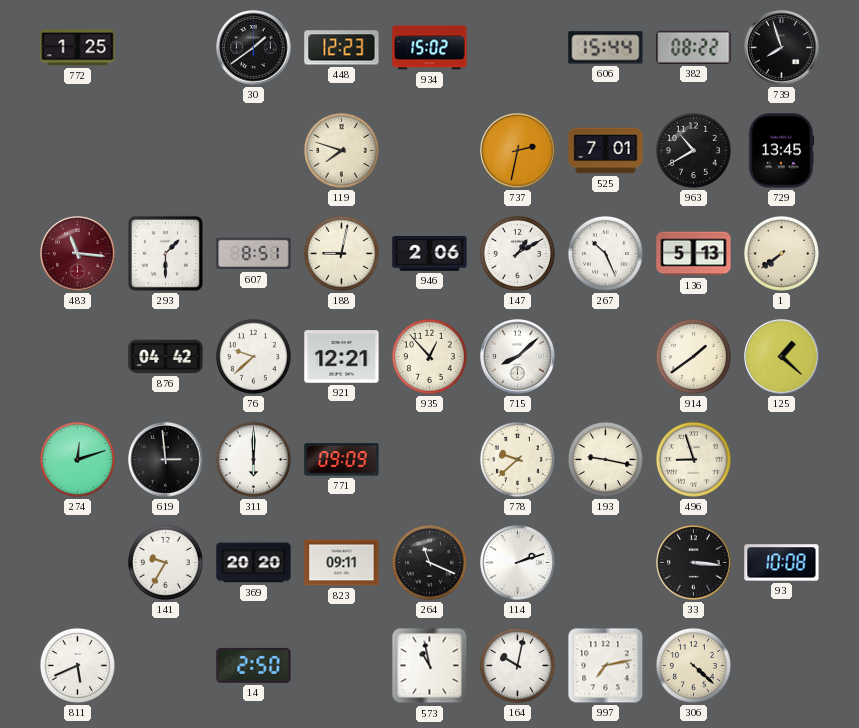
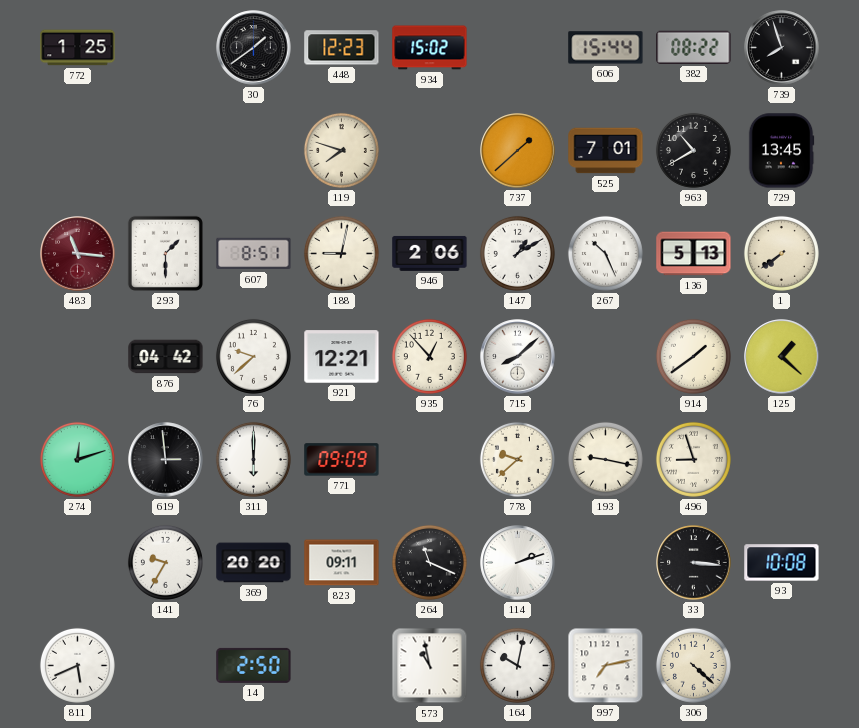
737: 2:32 -> 1:38 (518, 151)
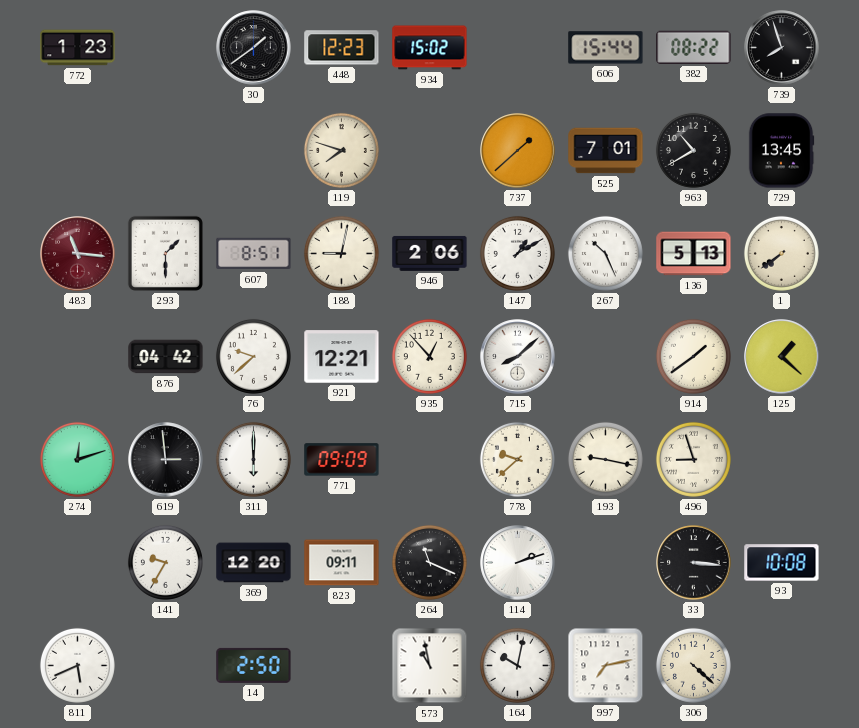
772: 1:25 -> 1:23 (78, 48)
369: 20:20 -> 12:20 (254, 563)
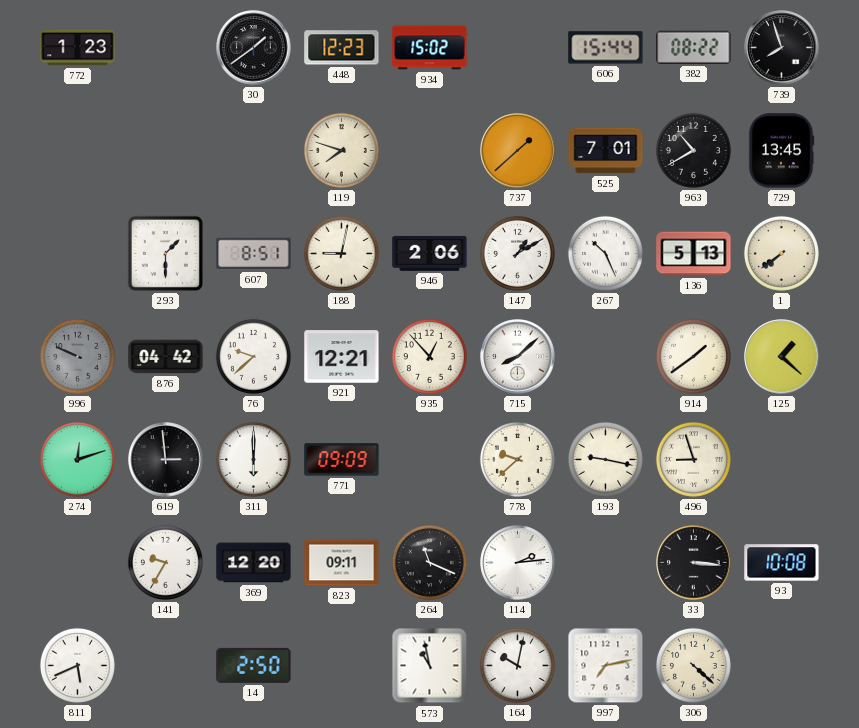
483: 11:16 -> none (78, 254)
996: none -> 9:49 (77, 356)
114: 2:12 -> 2:14 (518, 563)
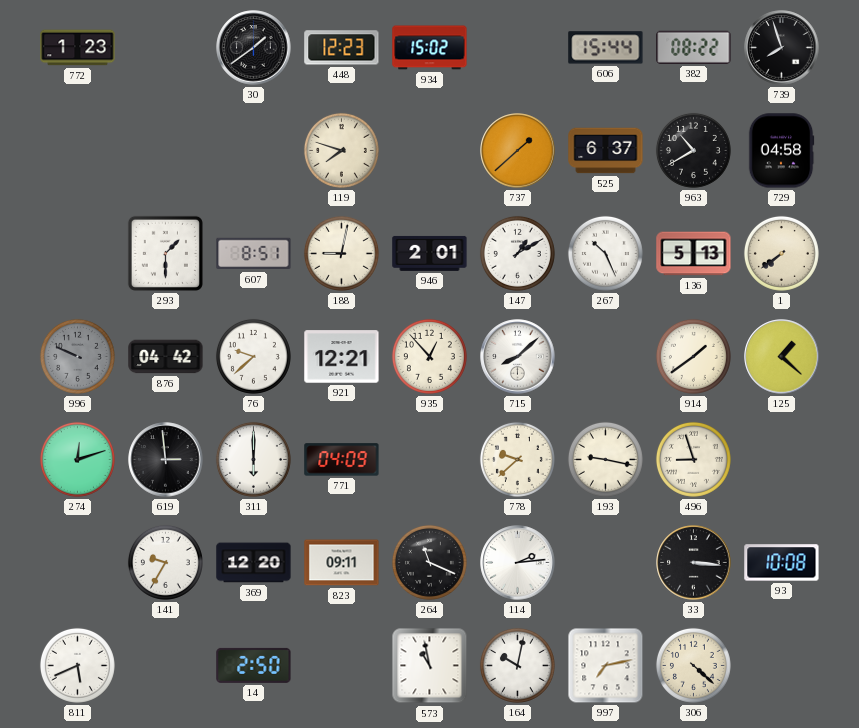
525: 7:01 -> 6:37 (606, 151)
729: 13:45 -> 04:58 (781, 151)
946: 2:06 -> 2:01 (430, 253)
771: 09:09 -> 04:09 (342, 460)
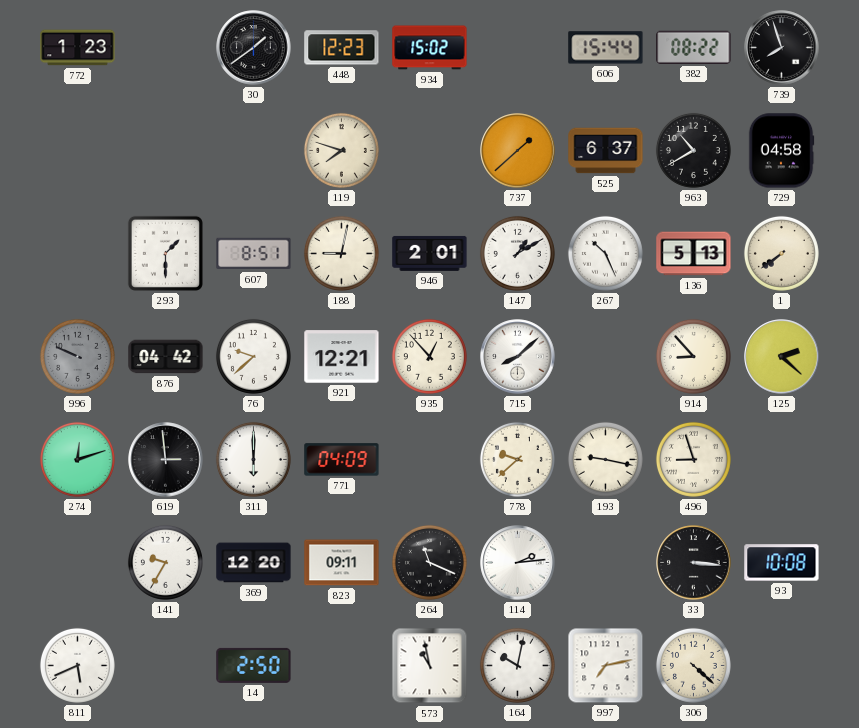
914: 1:39 -> 8:53 (693, 356)
125: 1:22 -> 2:22 (782, 357)
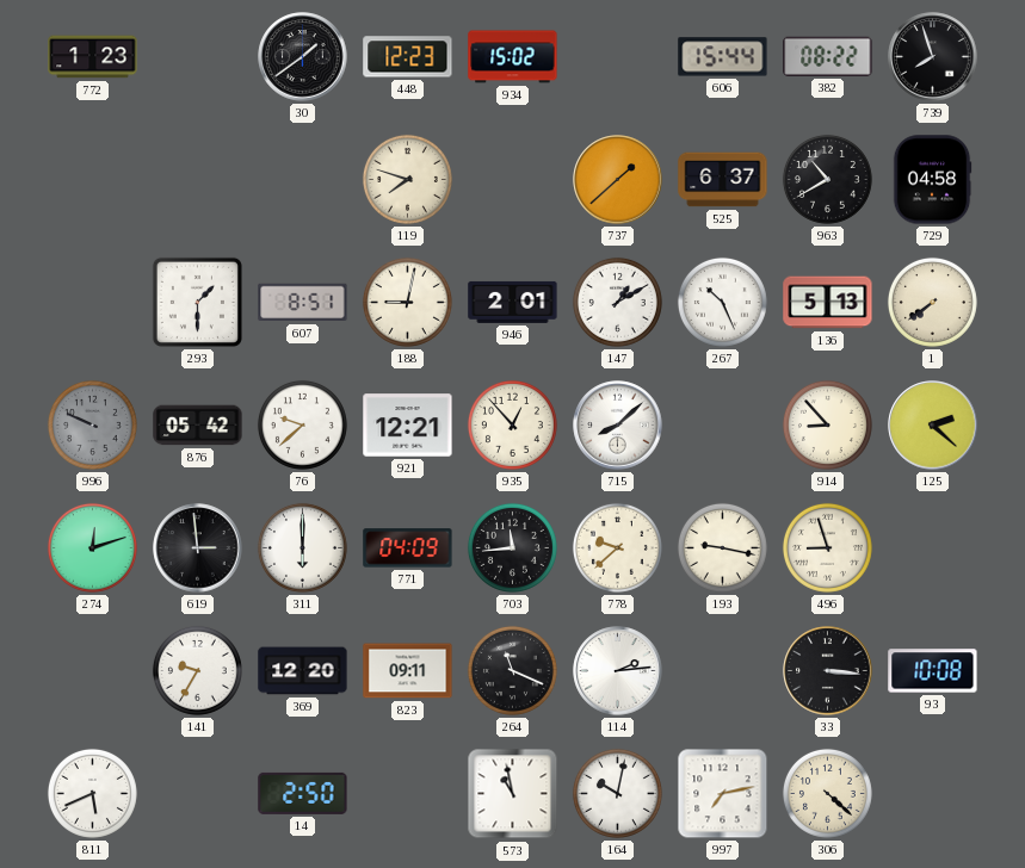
876: 04:42 -> 05:42 (198, 426)
703: none -> 11:44 (512, 547)
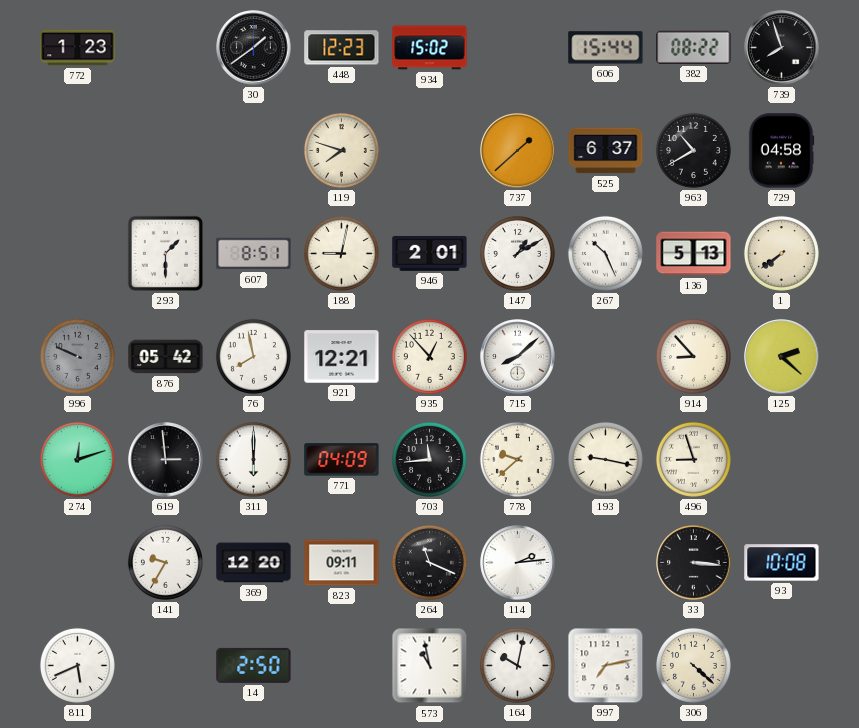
76: 9:38 -> 7:58 (253, 356)
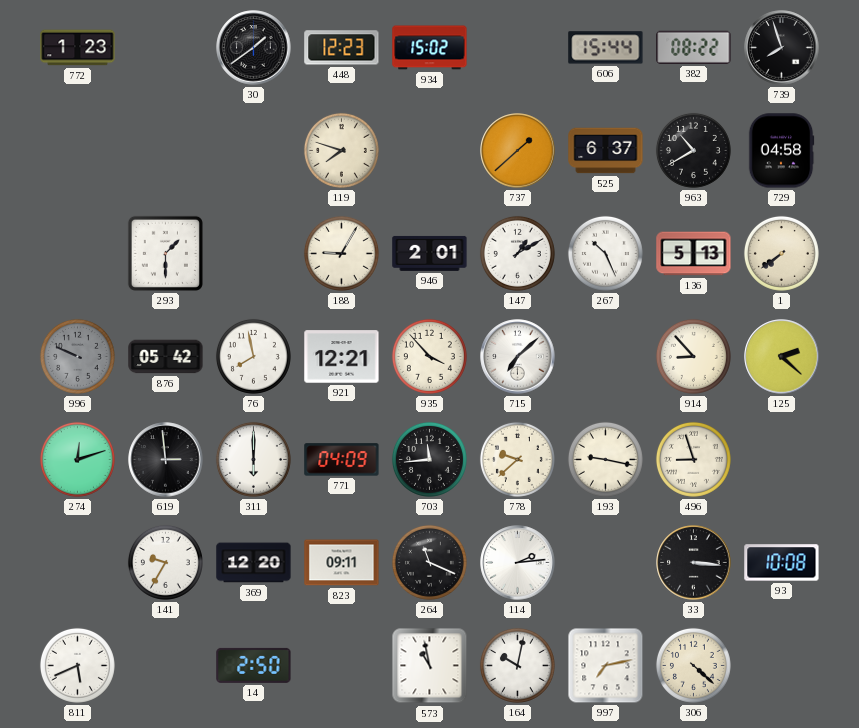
607: 8:51 -> none (254, 254)
188: 9:02 -> 9:05 (341, 253)
935: 12:53 -> 3:53 (429, 356)
715: 8:08 -> 7:08 (518, 357)
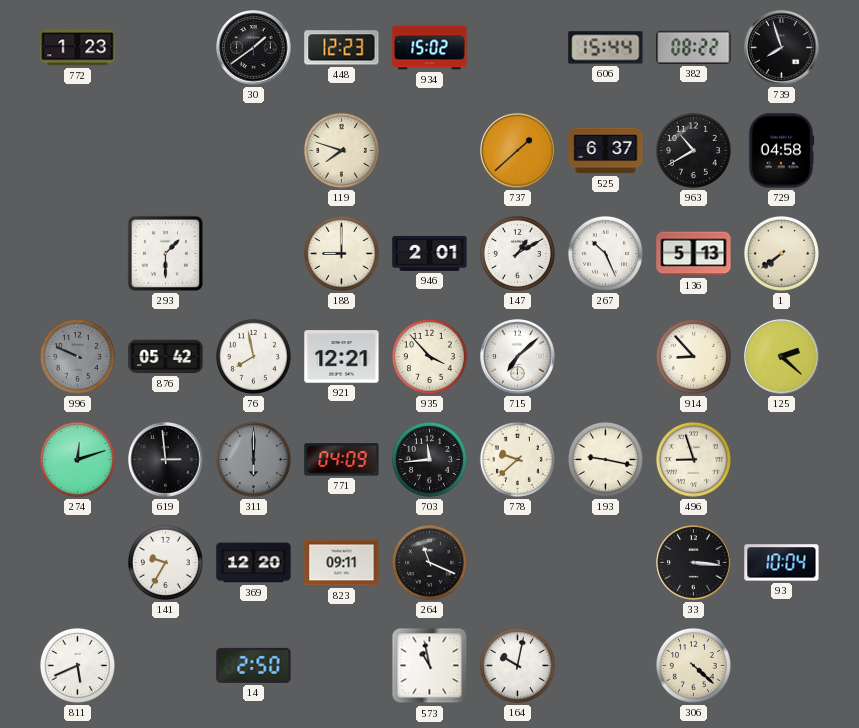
188: 9:05 -> 9:00 (341, 253)
311 dial: white -> grey (253, 459)
114: 2:14 -> none (518, 563)
93: 10:08 -> 10:04 (782, 563)
997: 7:13 -> none (606, 666)
